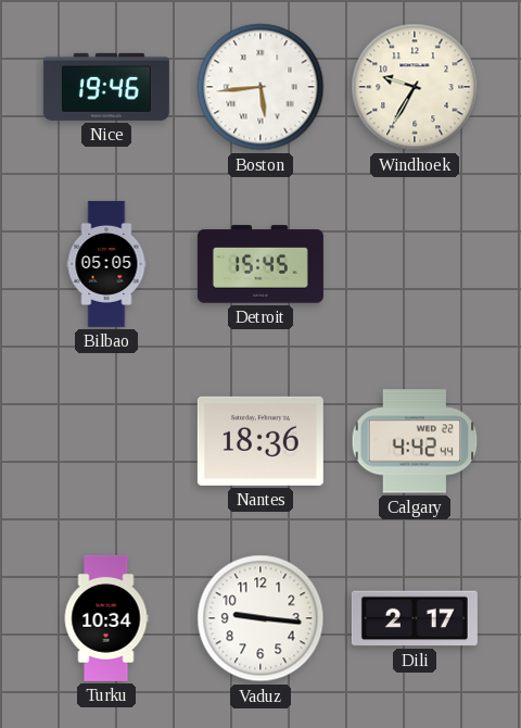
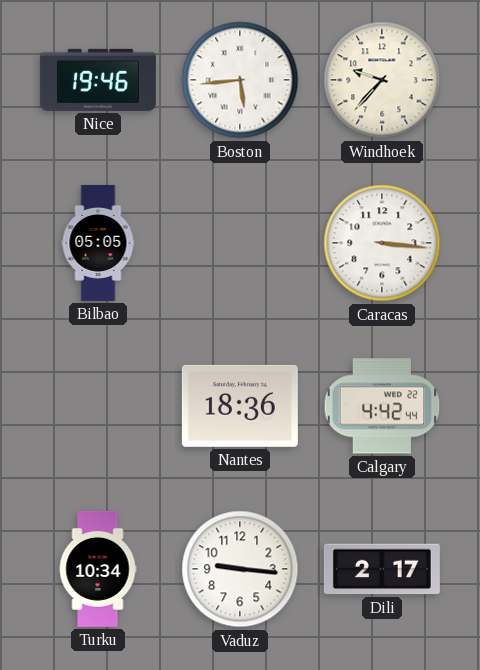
Windhoek: 9:35 -> 9:37 (382, 80)
Detroit: 15:45 -> none (260, 264)
Caracas: none -> 3:16 (382, 243)
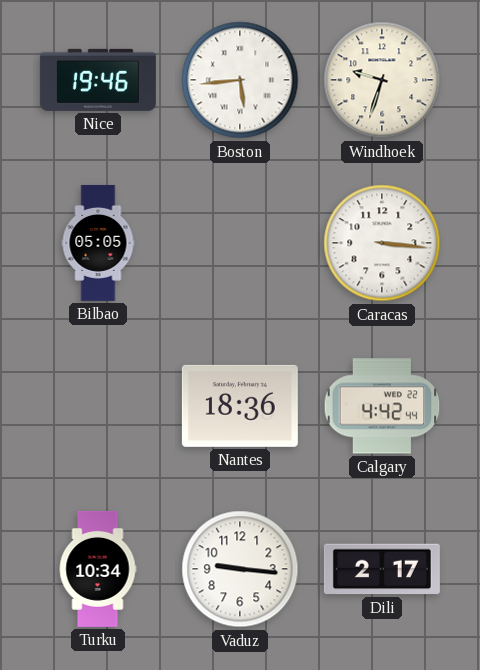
Windhoek: 9:37 -> 9:33 (382, 80)
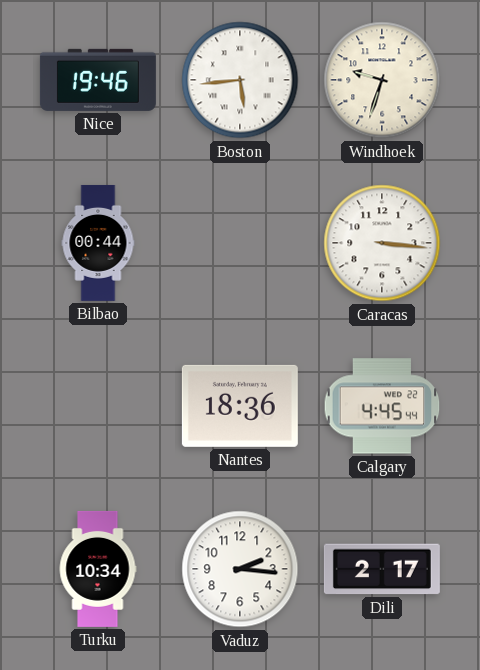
Bilbao: 05:05 -> 00:44 (98, 243)
Calgary: 4:42 -> 4:45 (382, 406)
Vaduz: 9:16 -> 2:16 (240, 569)
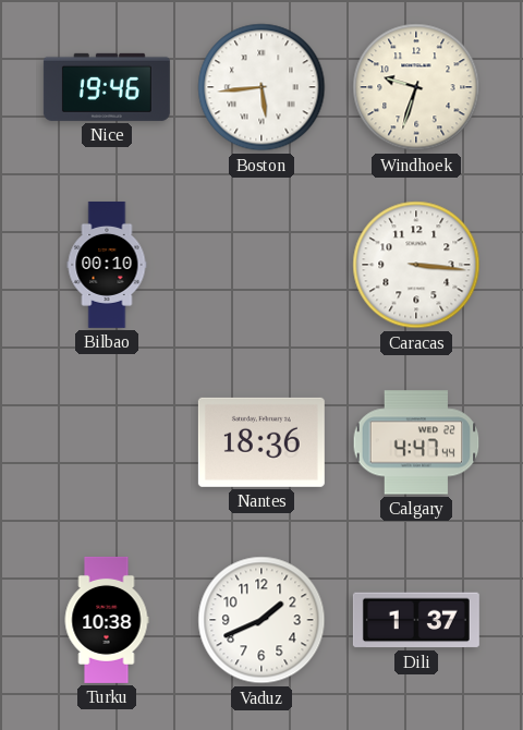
Bilbao: 00:44 -> 00:10 (107, 265)
Calgary: 4:45 -> 4:47 (416, 442)
Turku: 10:34 -> 10:38 (107, 620)
Vaduz: 2:16 -> 1:41 (261, 620)
Dili: 2:17 -> 1:37 (416, 620)
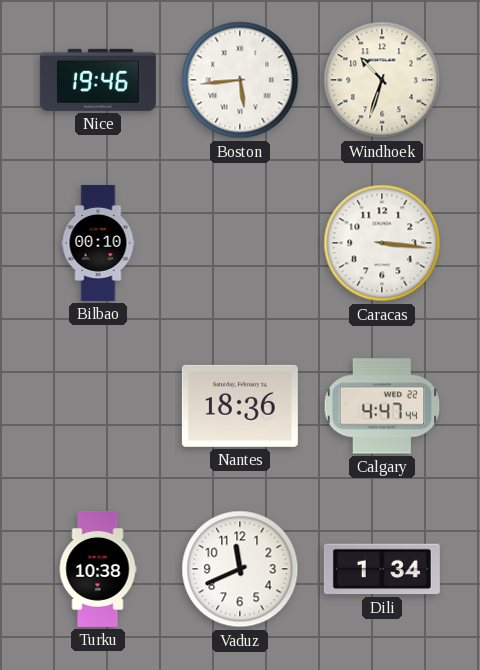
Windhoek: 9:33 -> 10:33 (382, 80)
Vaduz: 1:41 -> 11:41 (240, 569)
Dili: 1:37 -> 1:34 (382, 569)
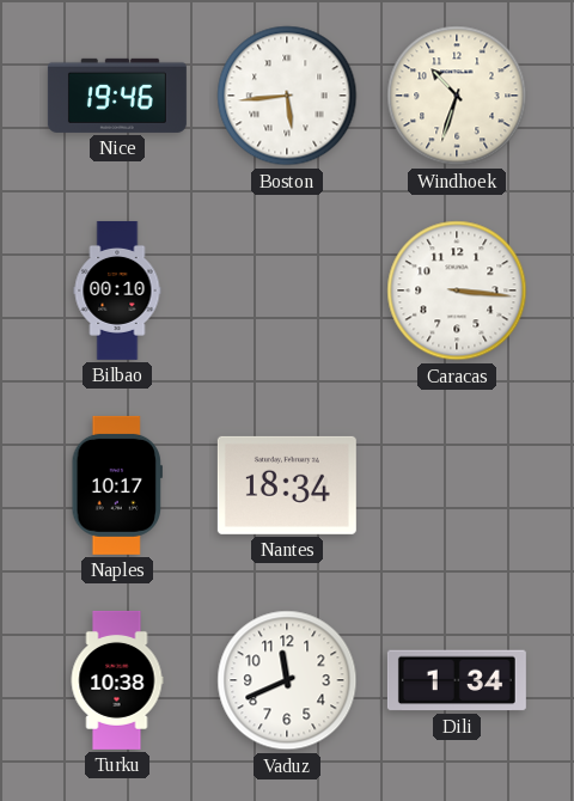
Naples: none -> 10:17 (117, 485)
Nantes: 18:36 -> 18:34 (287, 485)
Calgary: 4:47 -> none (382, 406)
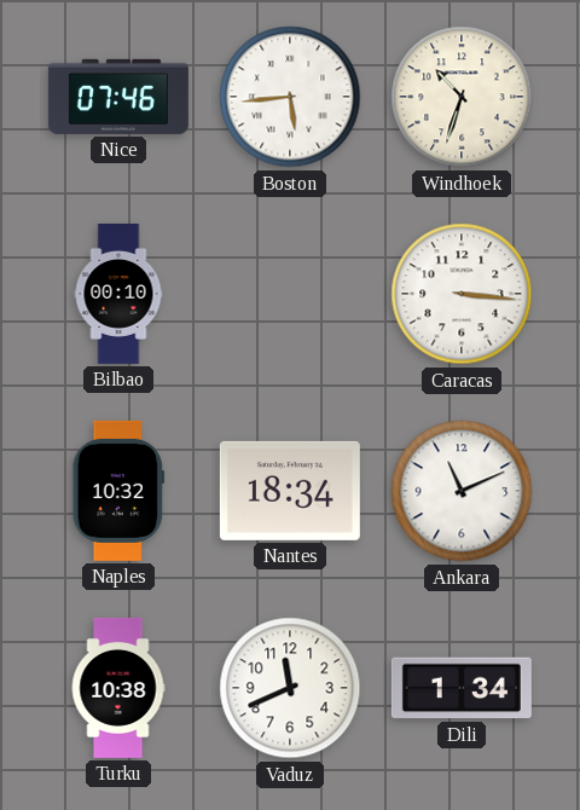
Nice: 19:46 -> 07:46 (118, 97)
Naples: 10:17 -> 10:32 (118, 491)
Ankara: none -> 11:11 (462, 491)
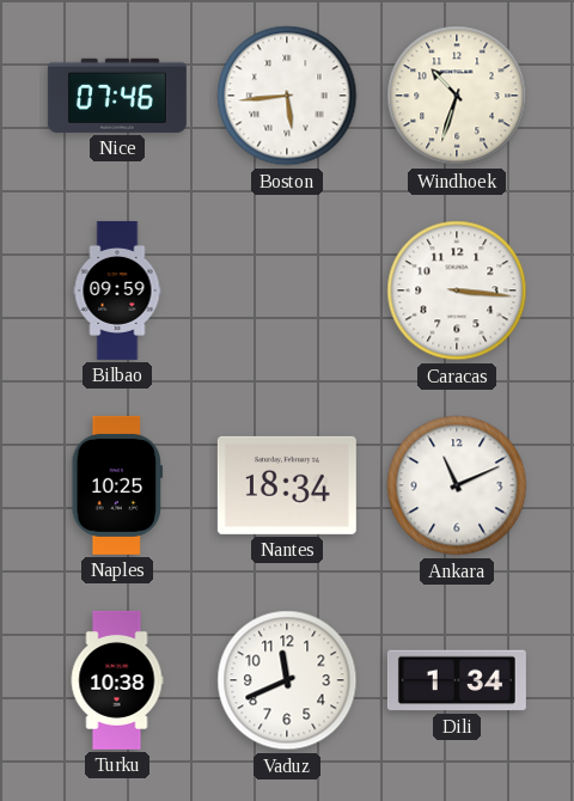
Bilbao: 00:10 -> 09:59 (117, 291)
Naples: 10:32 -> 10:25 (117, 485)
